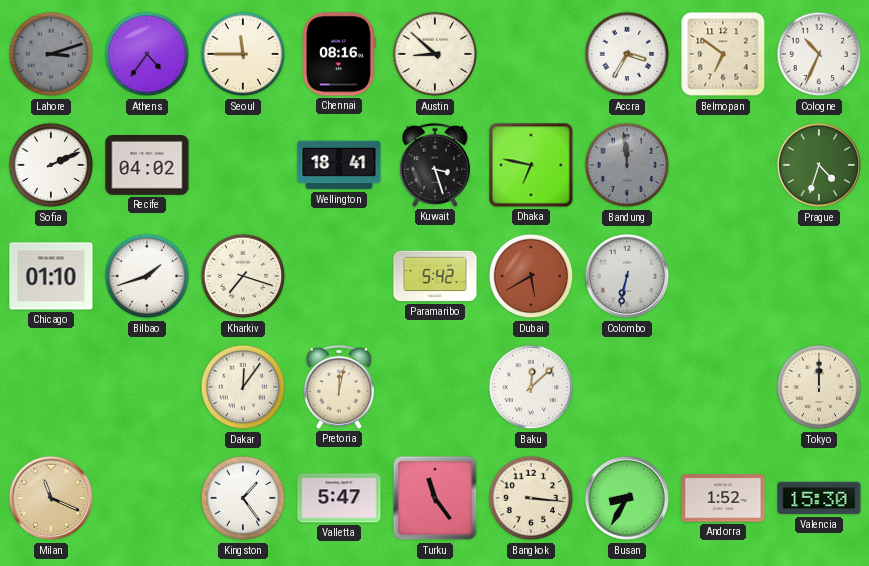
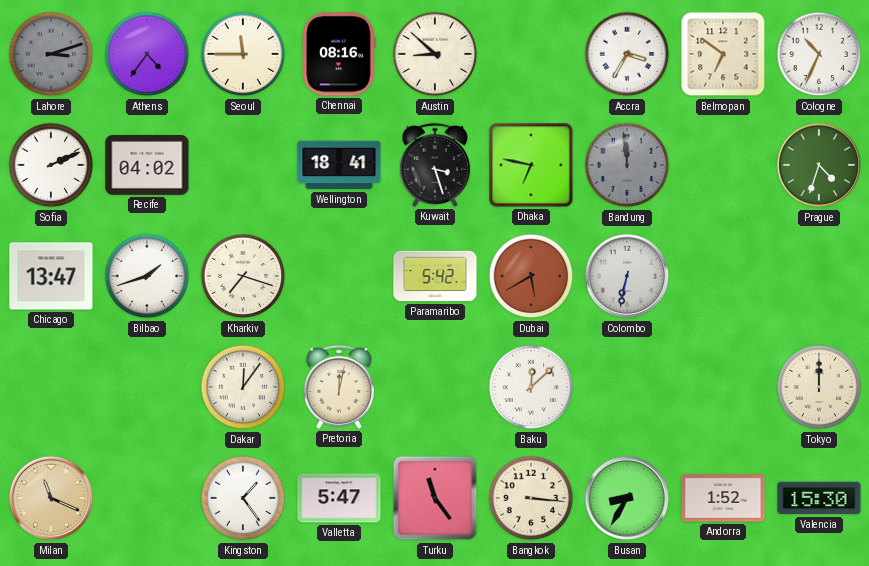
Chicago: 01:10 -> 13:47 (51, 276)
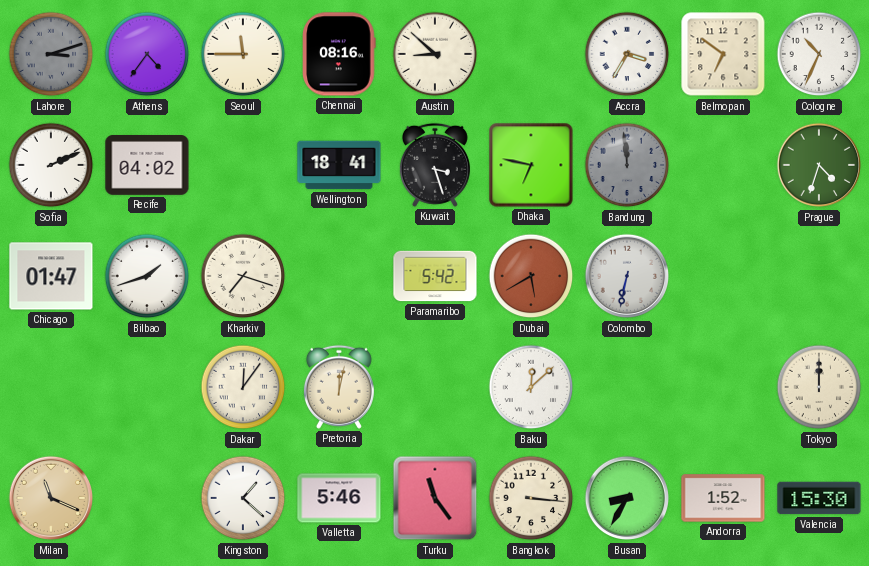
Chicago: 13:47 -> 01:47 (51, 276)
Kingston: 1:24 -> 1:22 (243, 498)
Valletta: 5:47 -> 5:46 (339, 498)
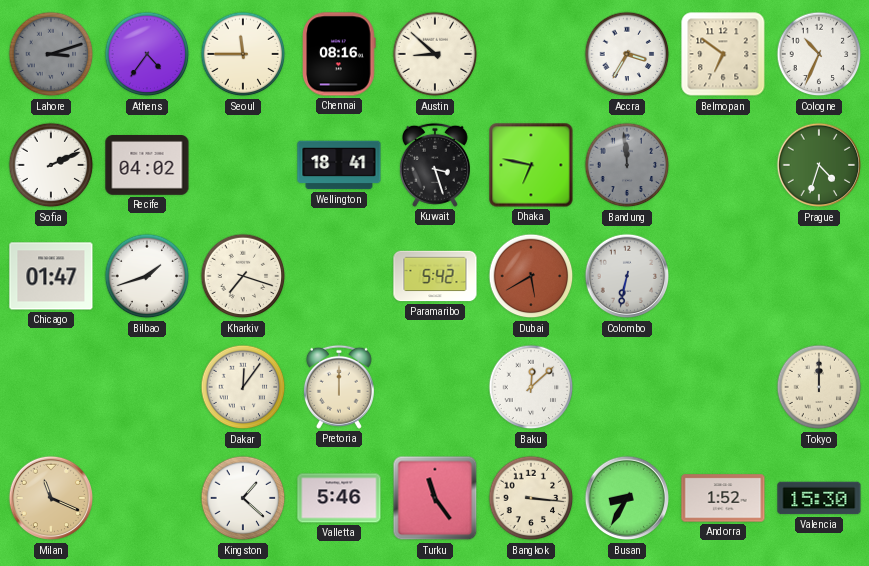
Pretoria: 12:02 -> 12:00 (339, 387)
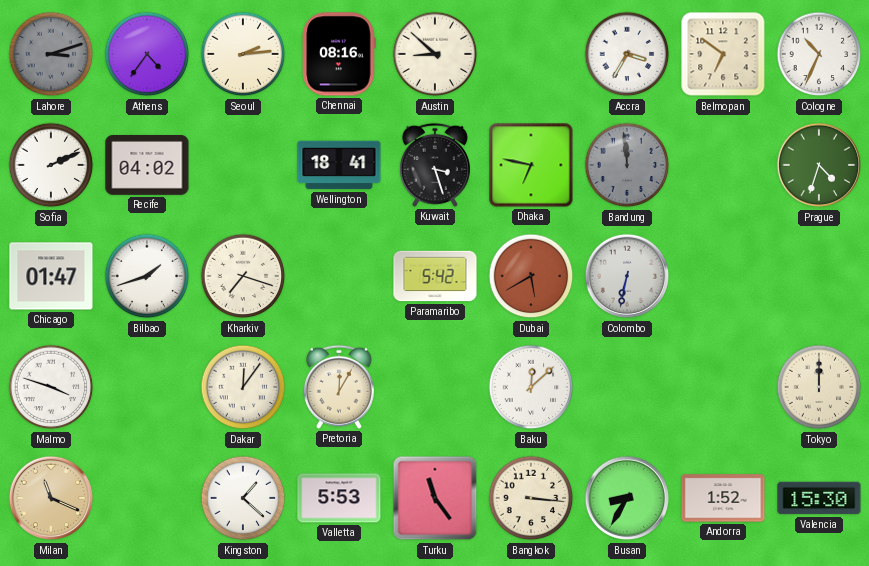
Seoul: 11:45 -> 2:14 (243, 54)
Malmo: none -> 3:48 (51, 387)
Pretoria: 12:00 -> 12:05 (339, 387)
Valletta: 5:46 -> 5:53 (339, 498)
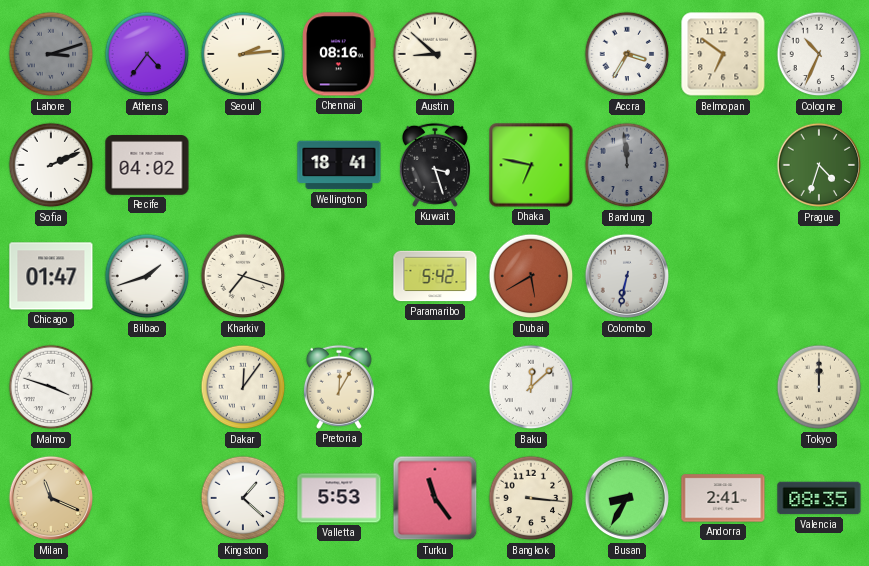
Andorra: 1:52 -> 2:41 (723, 498)
Valencia: 15:30 -> 08:35 (819, 498)
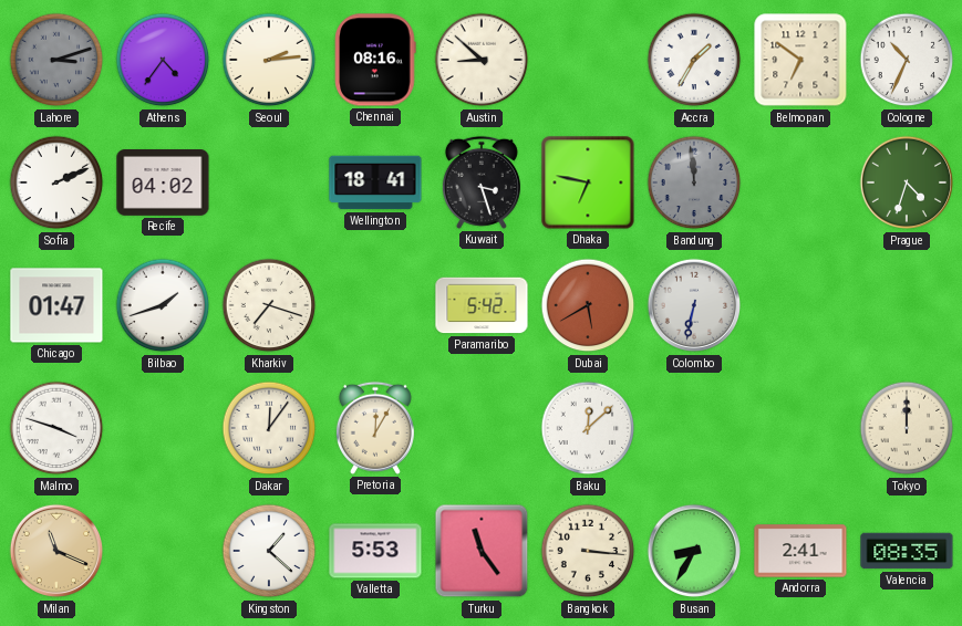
Accra: 3:35 -> 1:35 (694, 60)
